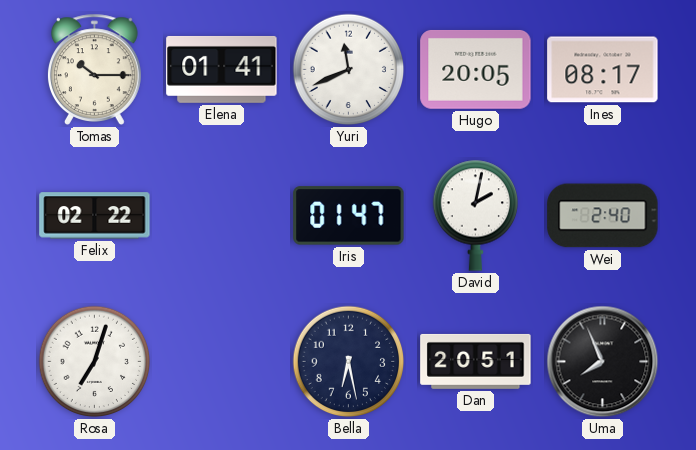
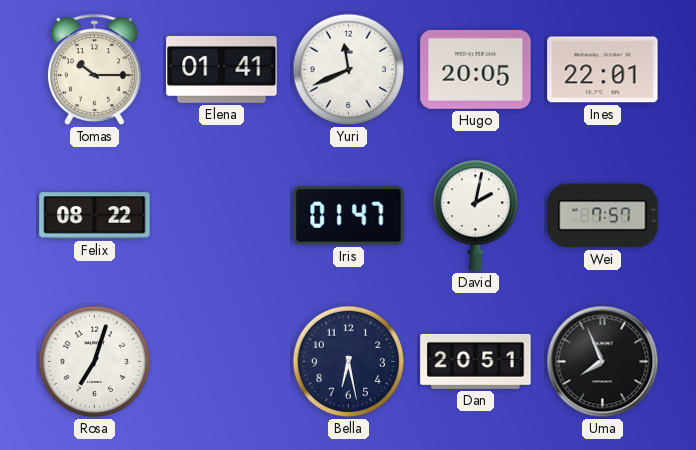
Ines: 08:17 -> 22:01 (603, 70)
Felix: 02:22 -> 08:22 (95, 216)
Wei: 2:40 -> 7:57 (603, 216)
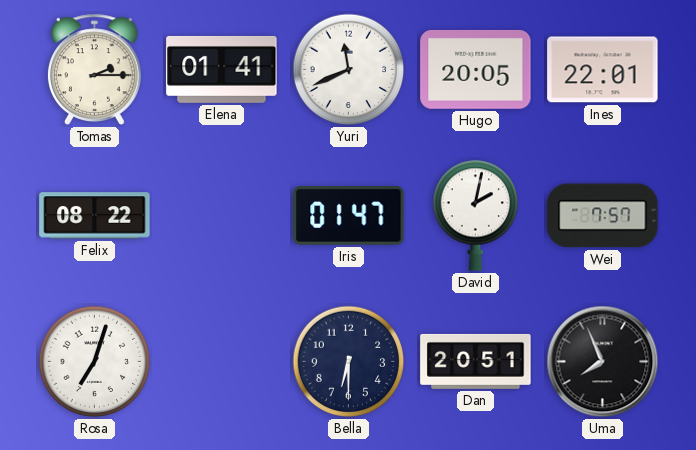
Tomas: 10:15 -> 2:15 (94, 69)
Bella: 6:28 -> 6:30 (349, 362)
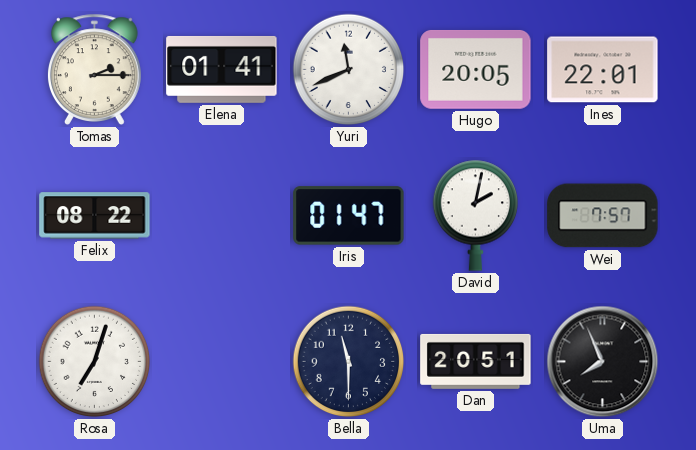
Bella: 6:30 -> 11:30 (349, 362)
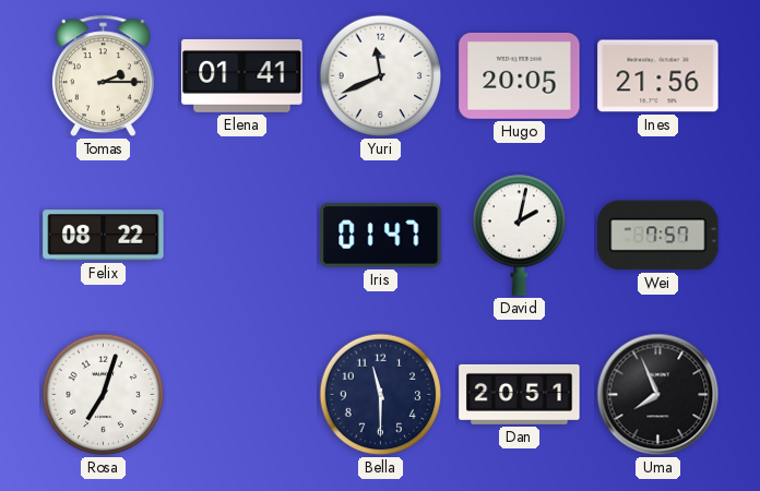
Ines: 22:01 -> 21:56 (658, 76)
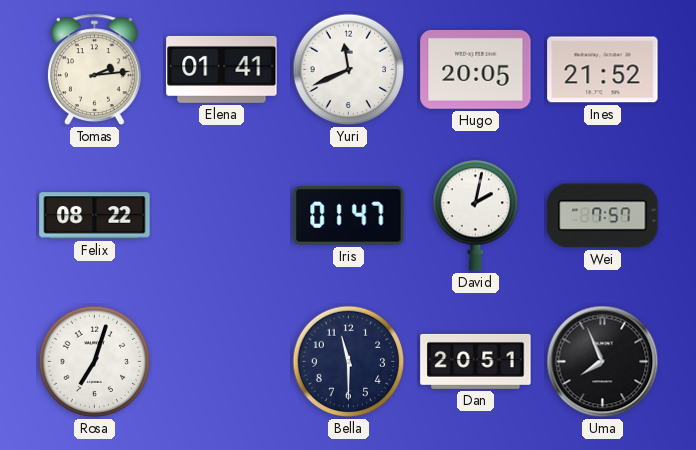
Tomas: 2:15 -> 2:14 (94, 69)
Ines: 21:56 -> 21:52 (603, 70)
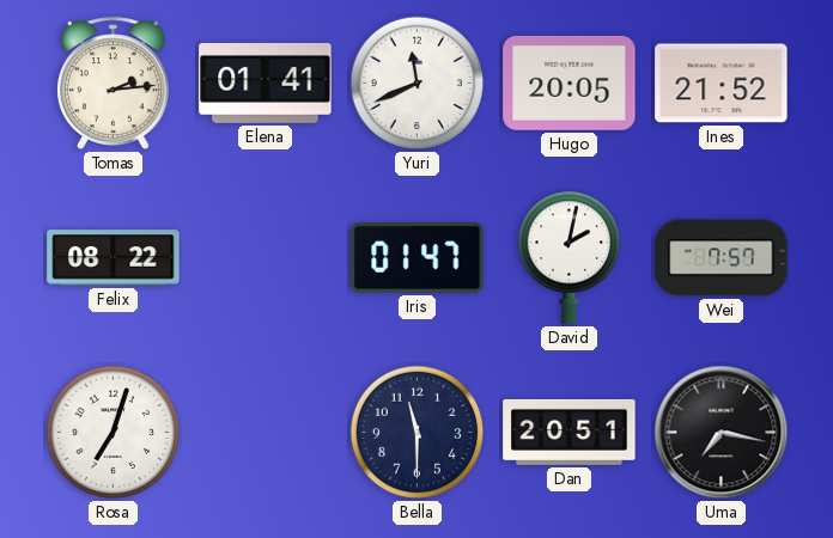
Uma: 7:56 -> 7:17 (722, 433)
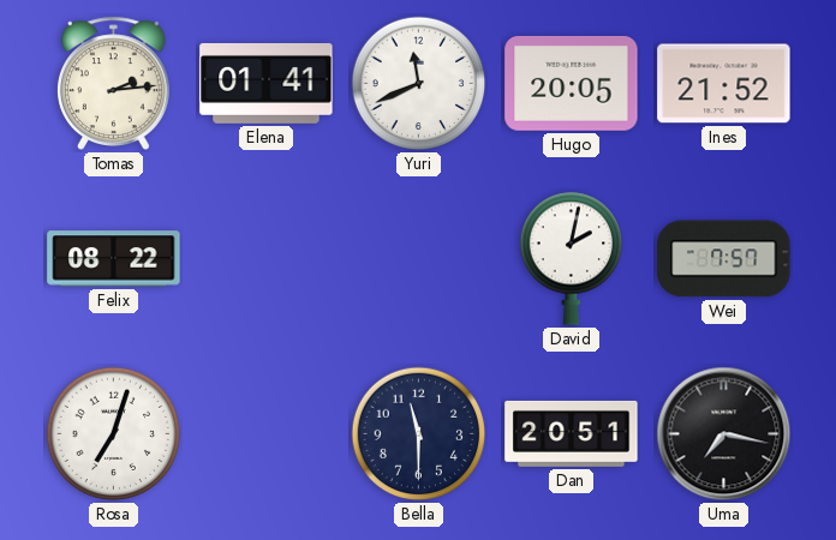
Iris: 01:47 -> none (418, 258)
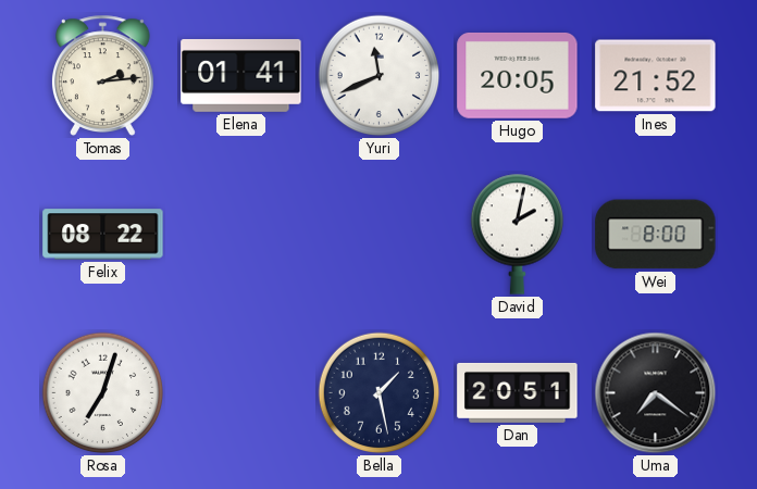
Wei: 7:57 -> 8:00 (656, 235)
Bella: 11:30 -> 1:28 (380, 393)
Uma: 7:17 -> 7:21 (656, 393)
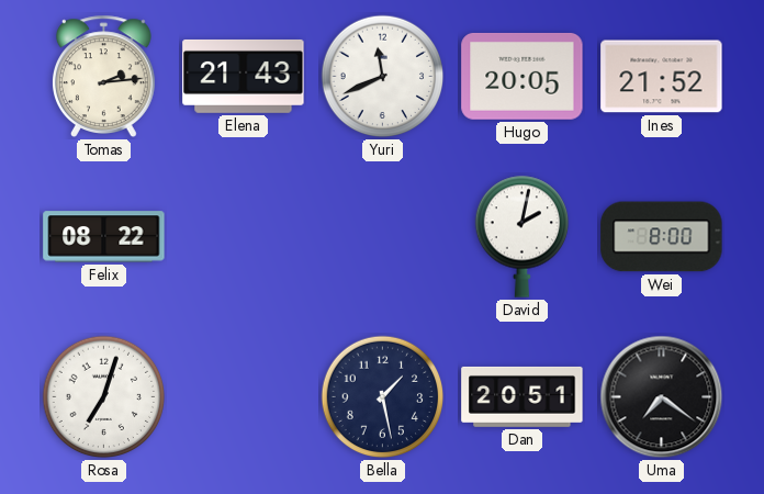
Elena: 01:41 -> 21:43 (244, 76)
